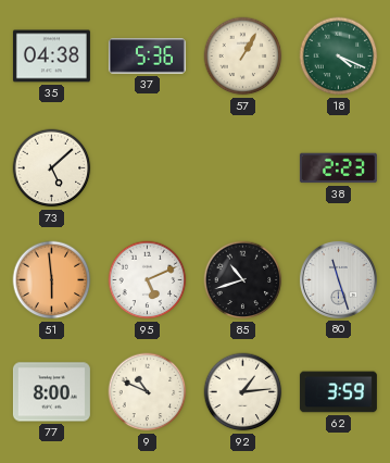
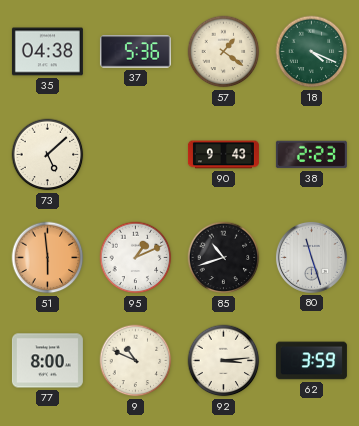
57: 1:05 -> 1:21 (224, 52)
90: none -> 9:43 (223, 155)
95: 5:11 -> 1:11 (136, 258)
92: 1:14 -> 3:14 (224, 361)
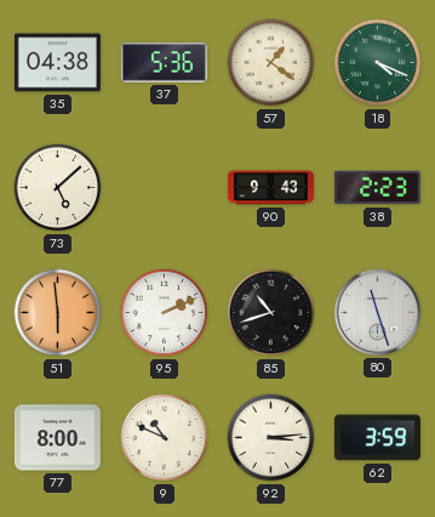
95: 1:11 -> 2:11 (165, 313)
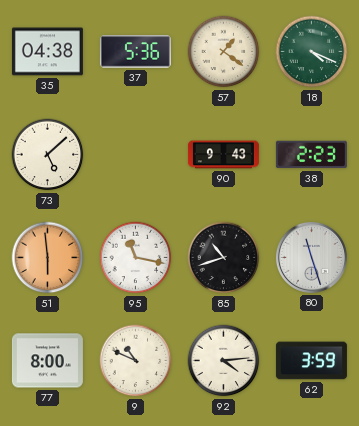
95: 2:11 -> 11:17 (136, 258)
92: 3:14 -> 4:14 (224, 361)
